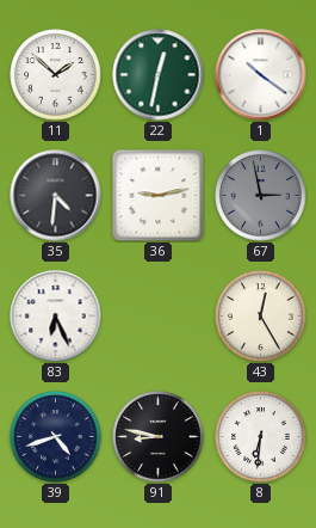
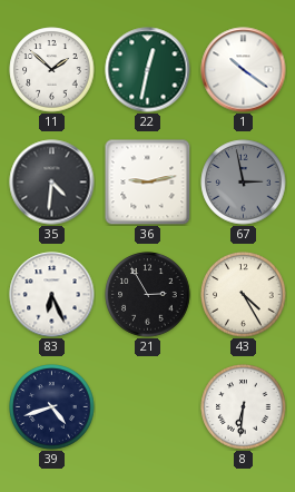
21: none -> 2:55 (148, 295)
43: 12:25 -> 4:25 (244, 295)
91: 8:47 -> none (159, 437)
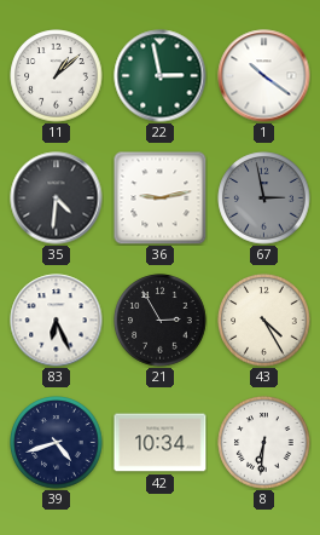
11: 1:52 -> 1:08 (57, 76)
22: 12:32 -> 2:58 (161, 76)
42: none -> 10:34 (161, 443)
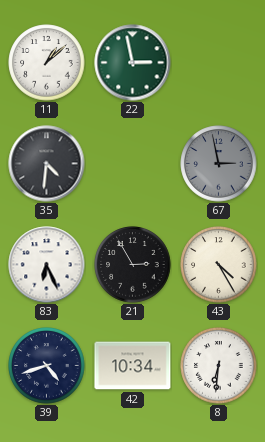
1: 10:21 -> none (264, 76)
36: 9:13 -> none (159, 197)
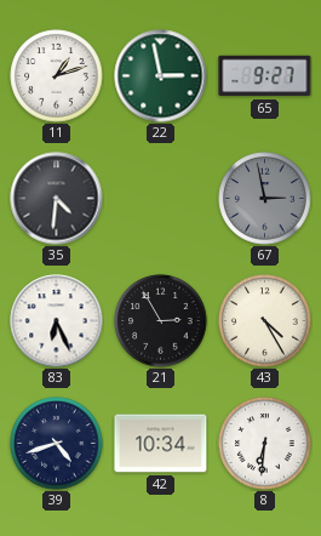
11: 1:08 -> 1:12 (57, 76)
65: none -> 9:27 (265, 76)
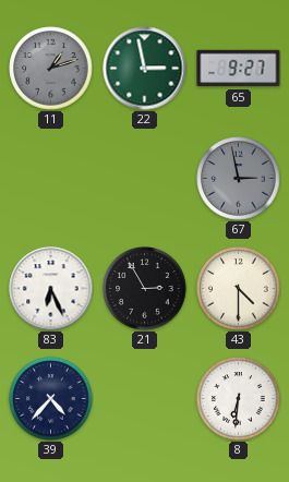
11 dial: white -> grey (51, 69)
35: 4:31 -> none (57, 199)
43: 4:25 -> 4:30 (239, 289)
39: 4:42 -> 4:37 (51, 399)
42: 10:34 -> none (161, 444)
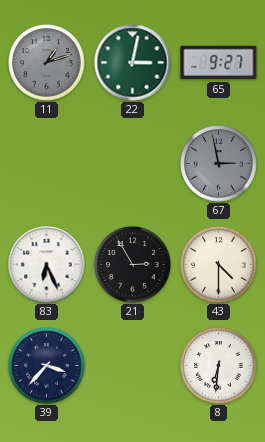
22: 2:58 -> 3:02 (133, 63)
39: 4:37 -> 3:37 (47, 366)
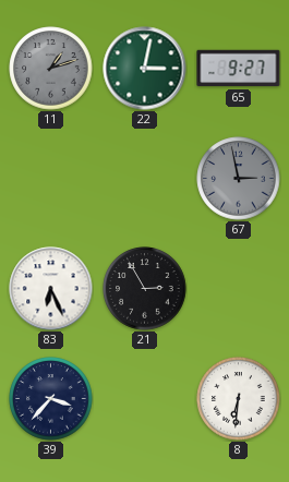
43: 4:30 -> none (219, 265)
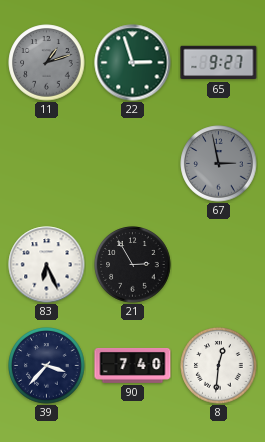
22: 3:02 -> 2:57 (133, 63)
90: none -> 7:40 (133, 365)
8: 6:31 -> 12:31 (219, 366)
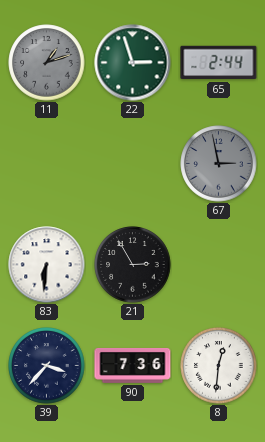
65: 9:27 -> 2:44 (219, 63)
83: 6:26 -> 6:31 (47, 265)
90: 7:40 -> 7:36 (133, 365)
